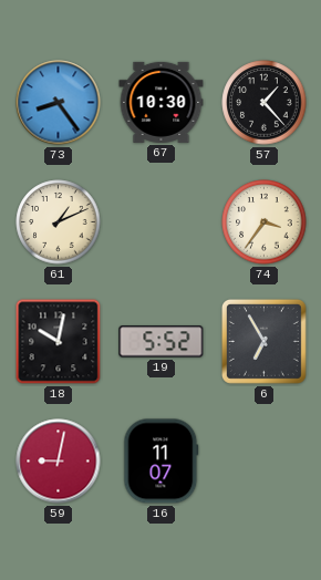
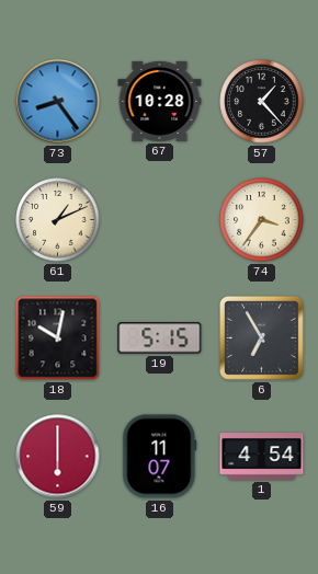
67: 10:30 -> 10:28 (160, 101)
19: 5:52 -> 5:15 (160, 338)
59: 9:02 -> 6:00 (58, 457)
1: none -> 4:54 (262, 457)
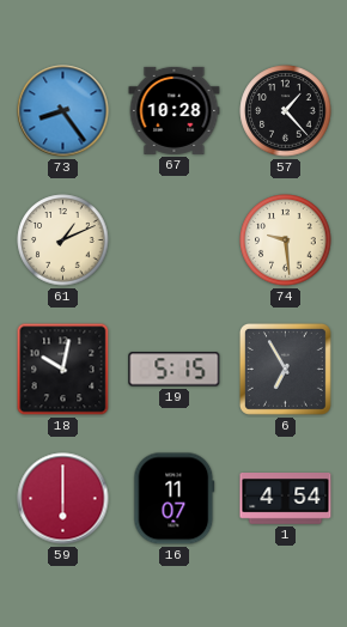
74: 3:36 -> 9:29 (286, 241)
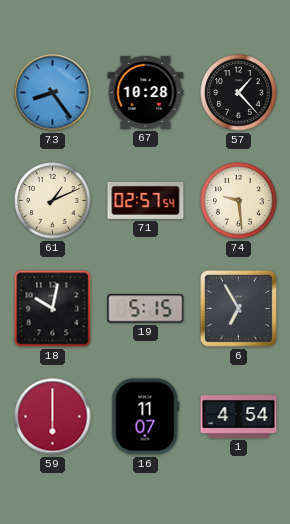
71: none -> 02:57 (146, 200)
